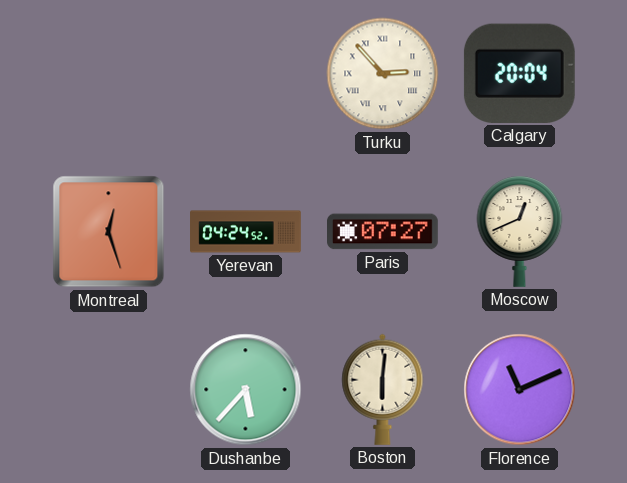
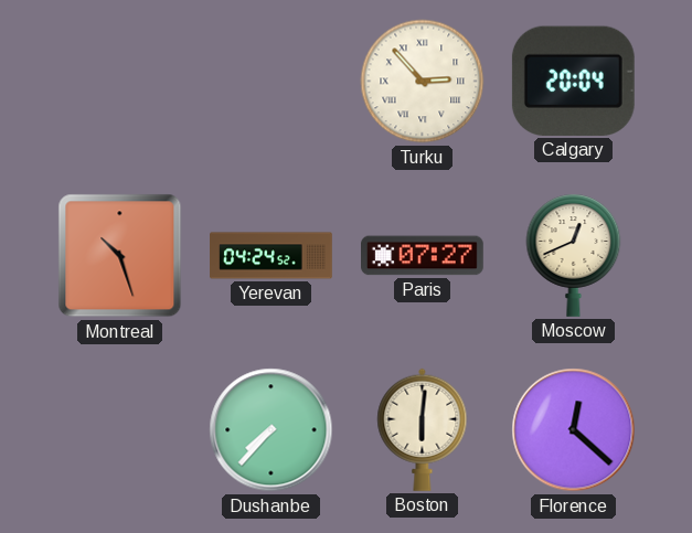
Montreal: 12:27 -> 10:27 (120, 256)
Dushanbe: 5:37 -> 7:37 (272, 430)
Florence: 11:11 -> 12:22 (574, 430)
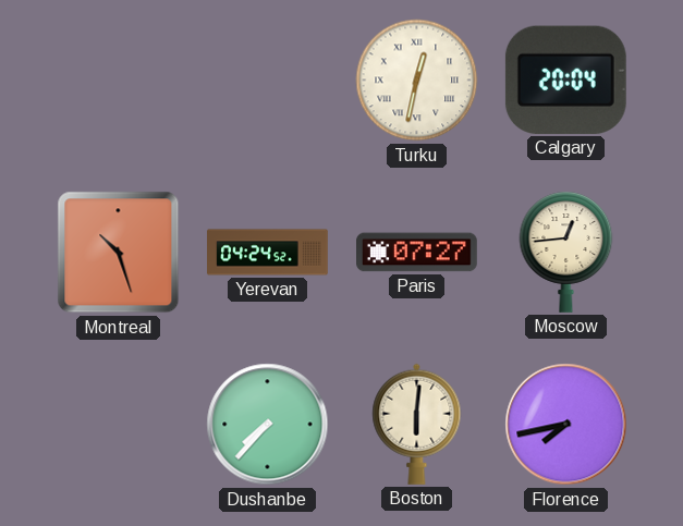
Turku: 2:53 -> 12:32 (417, 81)
Moscow: 12:41 -> 12:44 (566, 252)
Florence: 12:22 -> 7:43 (566, 425)
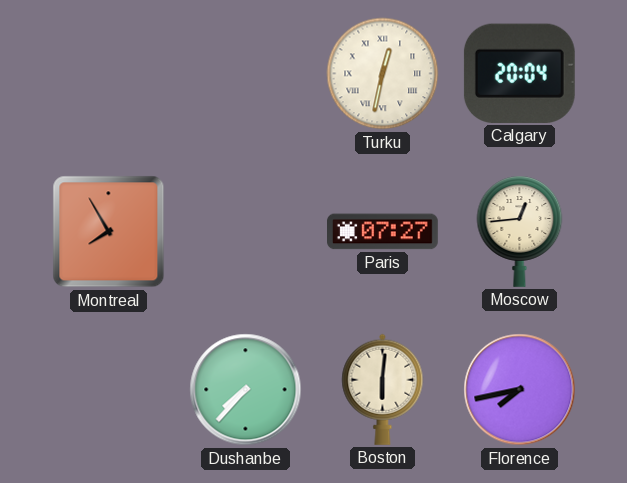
Montreal: 10:27 -> 7:55 (109, 232)
Yerevan: 04:24 -> none (268, 253)
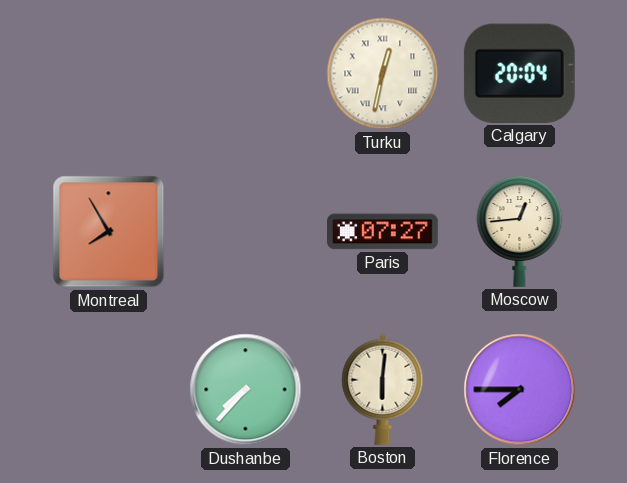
Florence: 7:43 -> 7:45 (520, 390)
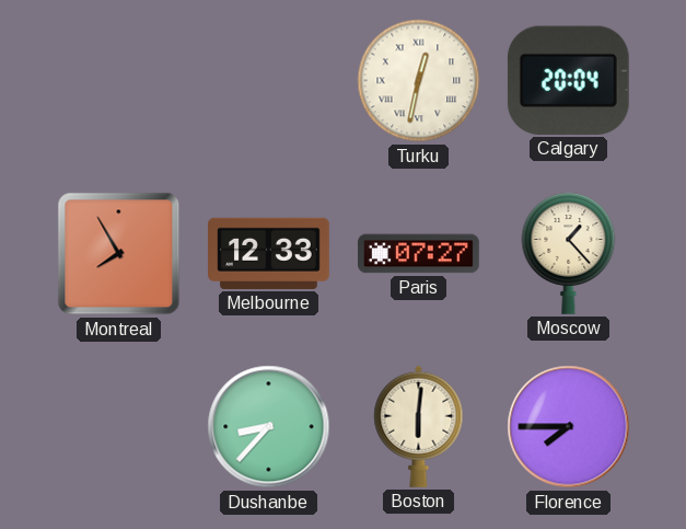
Melbourne: none -> 12:33 (269, 253)
Moscow: 12:44 -> 1:23 (569, 253)
Dushanbe: 7:37 -> 8:37 (269, 427)
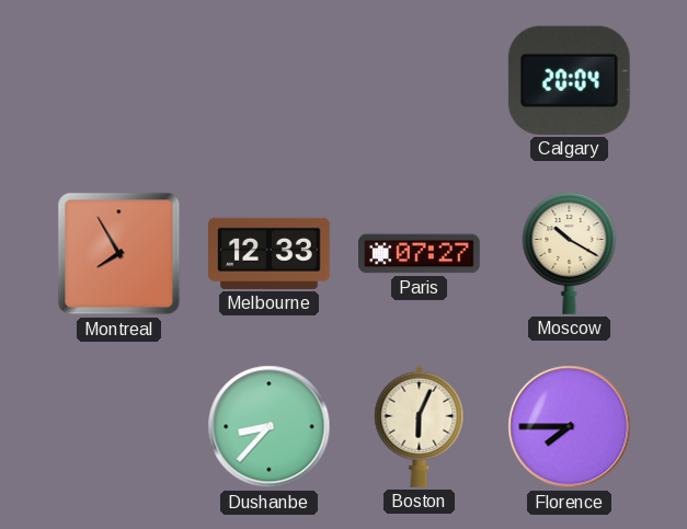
Turku: 12:32 -> none (419, 81)
Moscow: 1:23 -> 10:20 (570, 253)
Boston: 6:01 -> 6:04 (420, 426)
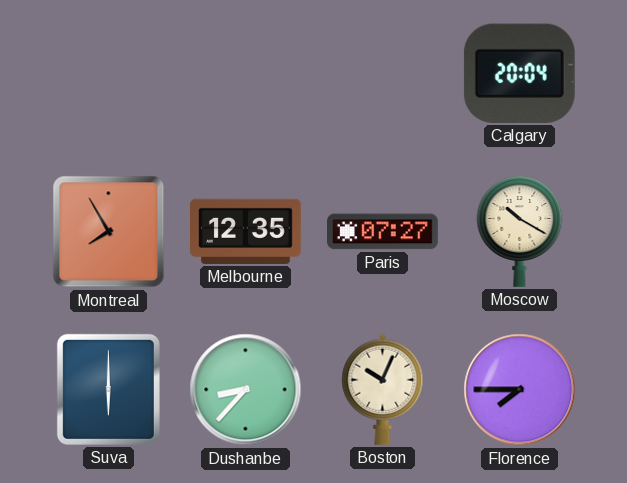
Melbourne: 12:33 -> 12:35 (246, 231)
Suva: none -> 6:00 (108, 389)
Boston: 6:04 -> 10:04 (383, 389)
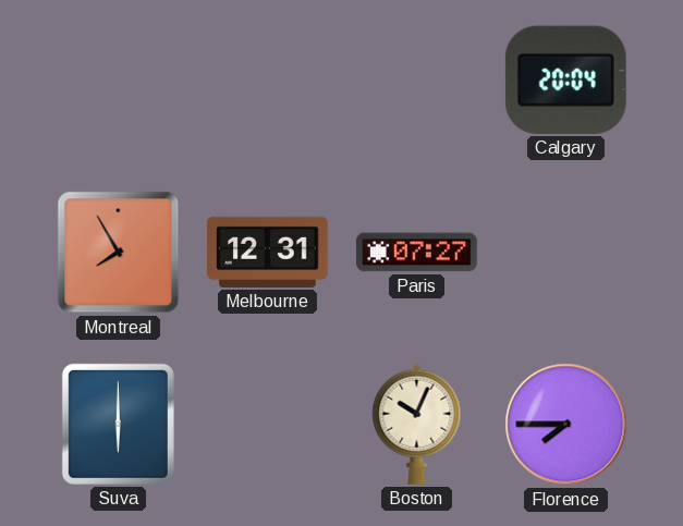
Melbourne: 12:35 -> 12:31 (268, 252)
Moscow: 10:20 -> none (520, 231)
Dushanbe: 8:37 -> none (246, 390)
